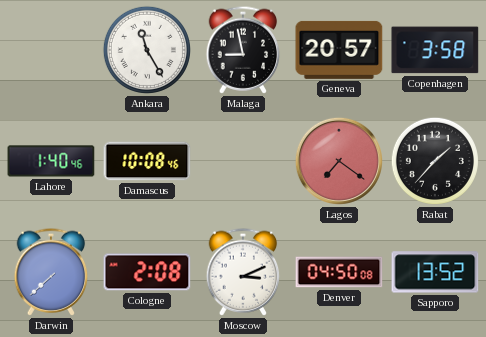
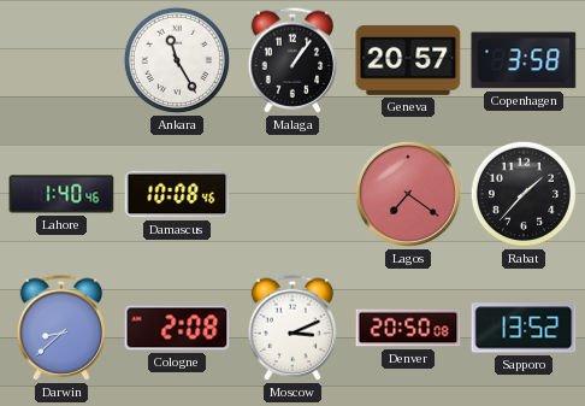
Malaga: 8:58 -> 1:06 (292, 60)
Darwin: 7:38 -> 8:38 (61, 328)
Denver: 04:50 -> 20:50 (408, 328)
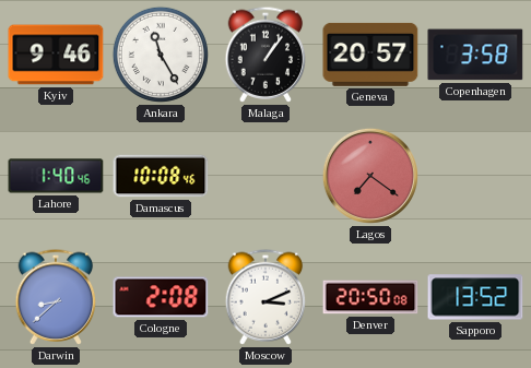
Kyiv: none -> 9:46 (56, 55)
Rabat: 1:37 -> none (524, 194)
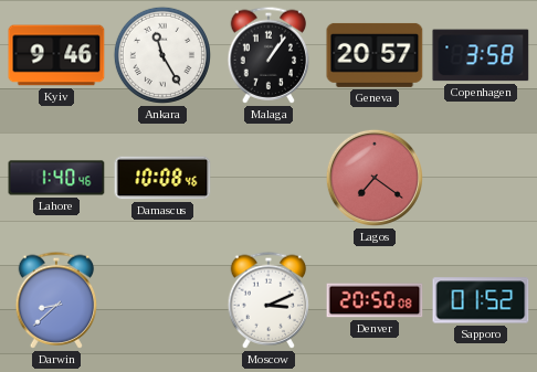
Cologne: 2:08 -> none (161, 297)
Sapporo: 13:52 -> 01:52 (481, 300)
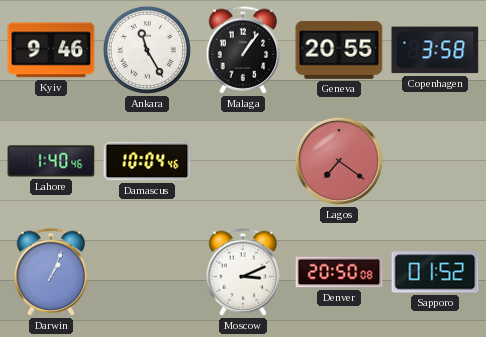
Geneva: 20:57 -> 20:55 (339, 50)
Damascus: 10:08 -> 10:04 (147, 161)
Darwin: 8:38 -> 1:04 (51, 272)
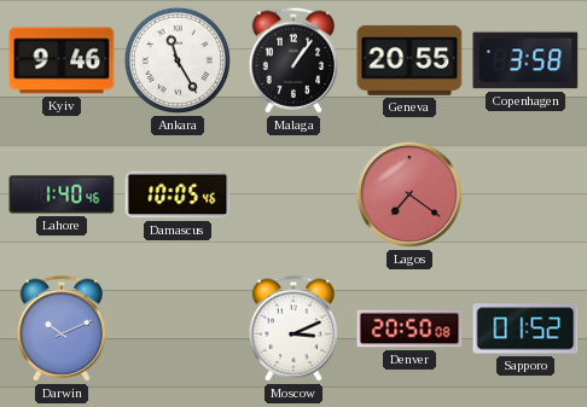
Damascus: 10:04 -> 10:05 (178, 194)
Darwin: 1:04 -> 10:11 (62, 328)
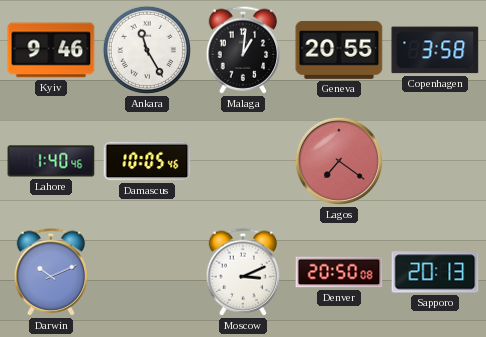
Malaga: 1:06 -> 1:01 (243, 50)
Sapporo: 01:52 -> 20:13 (435, 272)
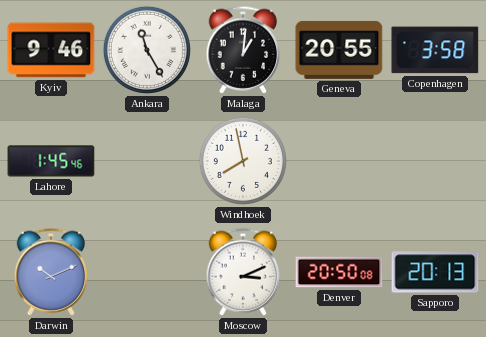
Lahore: 1:40 -> 1:45 (51, 161)
Damascus: 10:05 -> none (147, 161)
Windhoek: none -> 7:58 (243, 161)
Lagos: 7:21 -> none (339, 161)
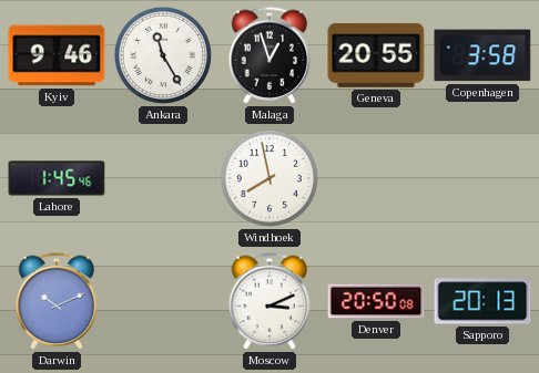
Malaga: 1:01 -> 12:57 (269, 55)
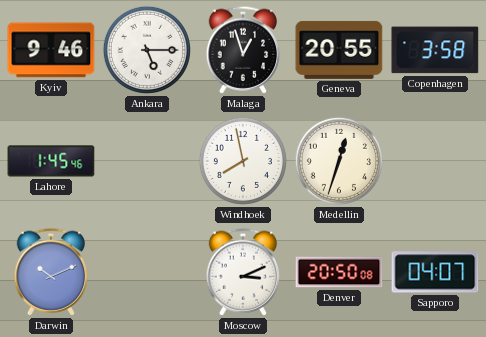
Ankara: 11:25 -> 5:15 (147, 50)
Medellin: none -> 12:33 (339, 161)
Sapporo: 20:13 -> 04:07 (435, 272)
